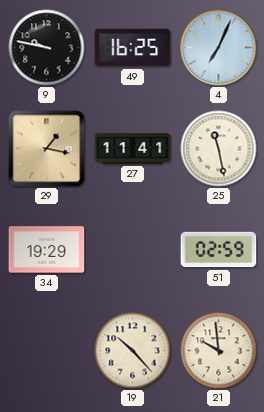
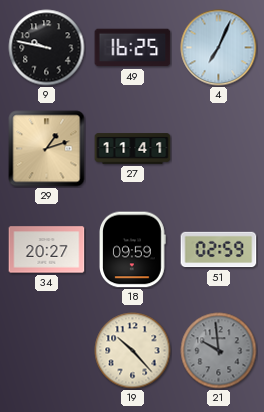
29: 1:17 -> 1:12 (47, 149)
25: 11:28 -> none (219, 149)
34: 19:29 -> 20:27 (47, 250)
18: none -> 09:59 (133, 250)
21 dial: cream -> grey (219, 351)
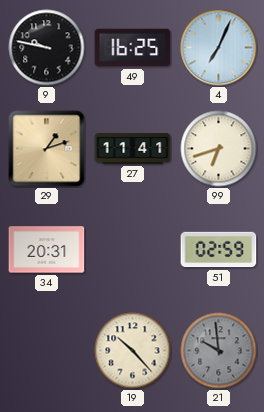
99: none -> 6:42 (219, 149)
34: 20:27 -> 20:31 (47, 250)
18: 09:59 -> none (133, 250)
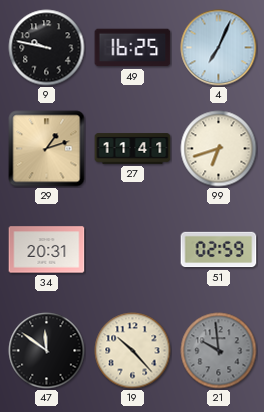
47: none -> 11:51 (47, 351)
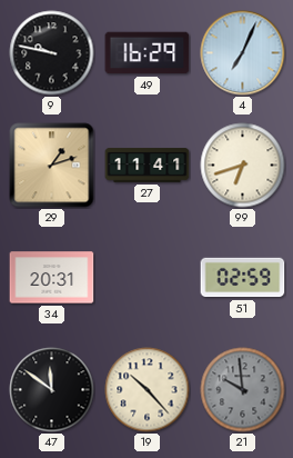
49: 16:25 -> 16:29 (148, 53)
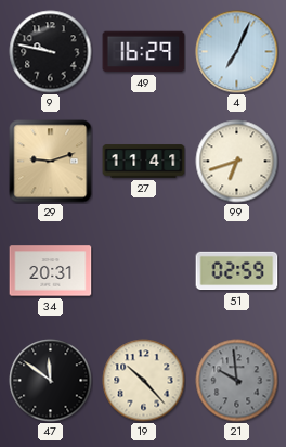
29: 1:12 -> 9:12 (51, 162)
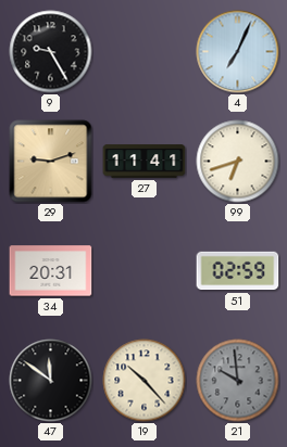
9: 9:47 -> 9:25 (51, 52)
49: 16:29 -> none (144, 52)
